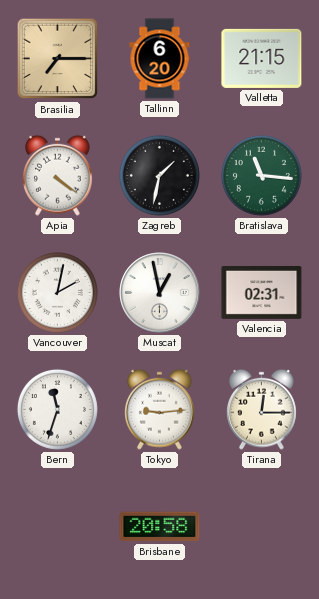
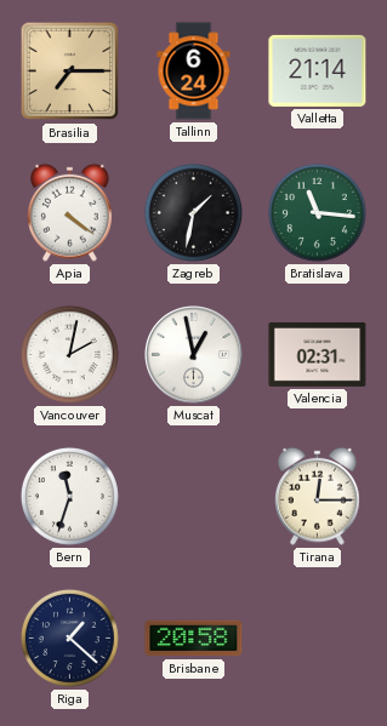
Tallinn: 6:20 -> 6:24 (194, 72)
Valletta: 21:15 -> 21:14 (318, 70)
Tokyo: 9:14 -> none (160, 409)
Riga: none -> 1:22 (69, 638)
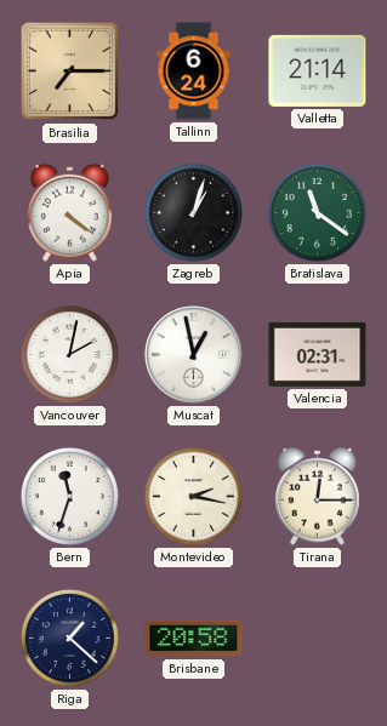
Zagreb: 1:32 -> 1:03 (193, 212)
Bratislava: 11:16 -> 11:21 (317, 212)
Montevideo: none -> 2:17 (193, 496)
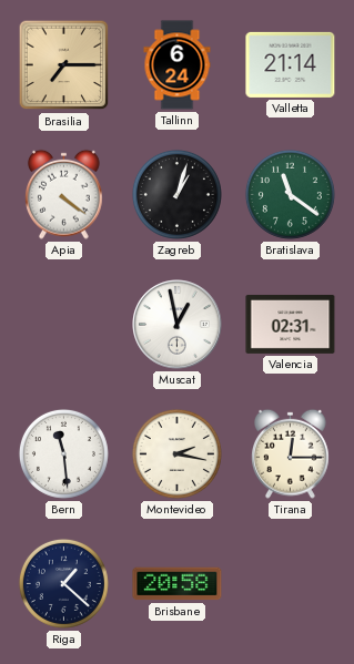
Vancouver: 2:02 -> none (69, 354)
Bern: 11:33 -> 11:29 (63, 453)
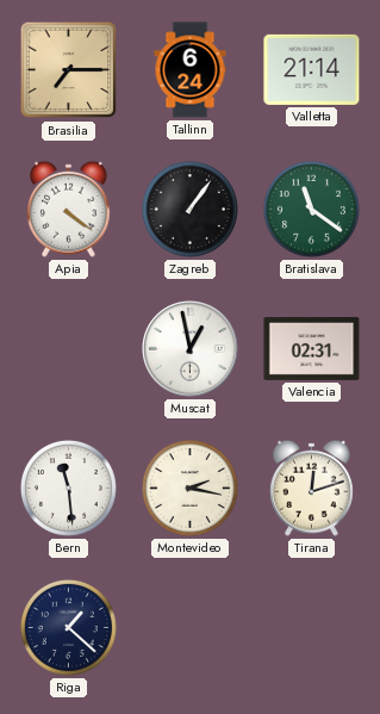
Zagreb: 1:03 -> 1:06 (189, 209)
Tirana: 12:15 -> 12:12 (312, 488)
Brisbane: 20:58 -> none (178, 584)
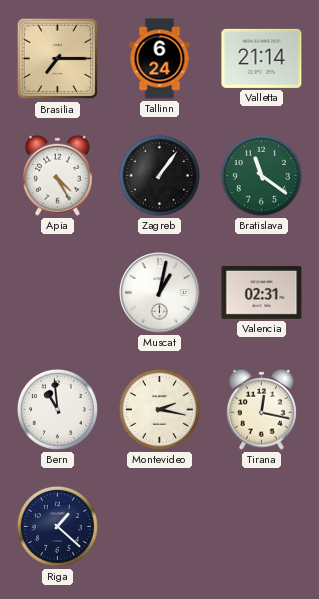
Apia: 4:21 -> 4:25 (58, 175)
Muscat: 12:58 -> 1:02 (160, 293)
Bern: 11:29 -> 10:59 (57, 409)
Tirana: 12:12 -> 12:17 (262, 409)
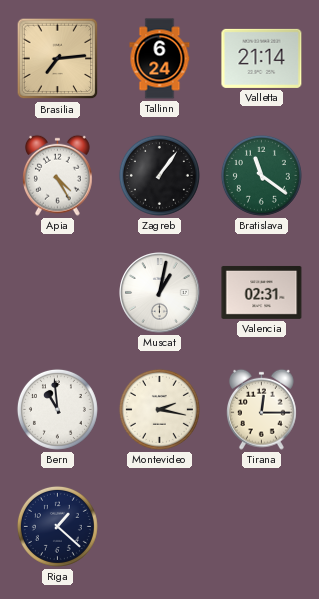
Brasilia: 7:15 -> 7:14 (58, 59)
Tirana: 12:17 -> 12:15 (262, 409)
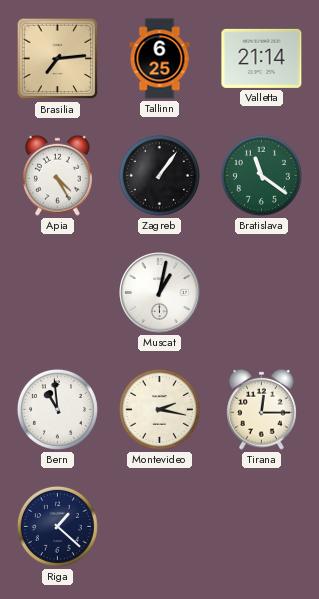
Tallinn: 6:24 -> 6:25 (160, 59)
Valencia: 02:31 -> none (262, 292)
